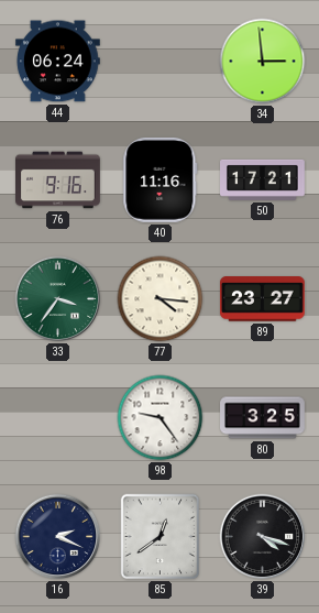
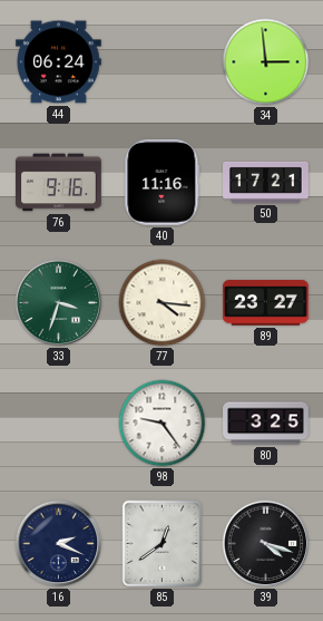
33: 3:36 -> 3:33 (59, 303)
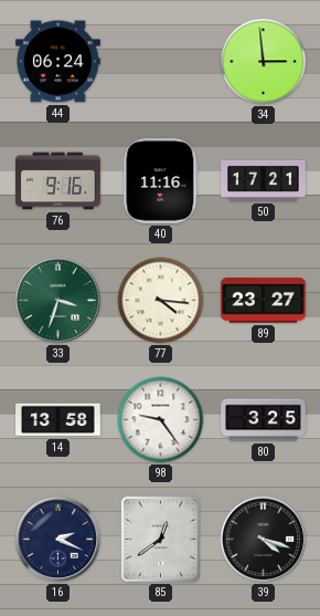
14: none -> 13:58 (58, 420)
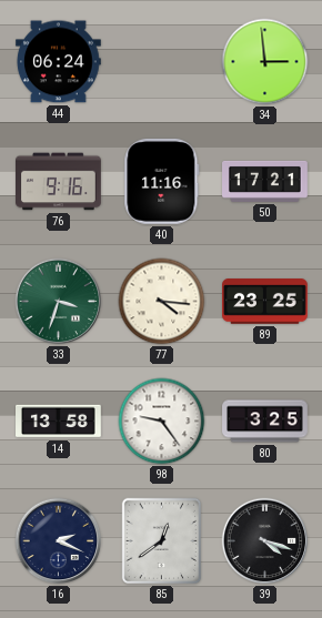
89: 23:27 -> 23:25 (265, 302)
